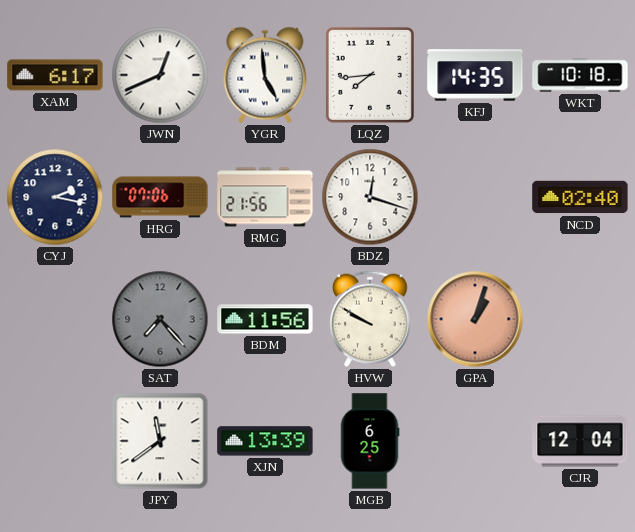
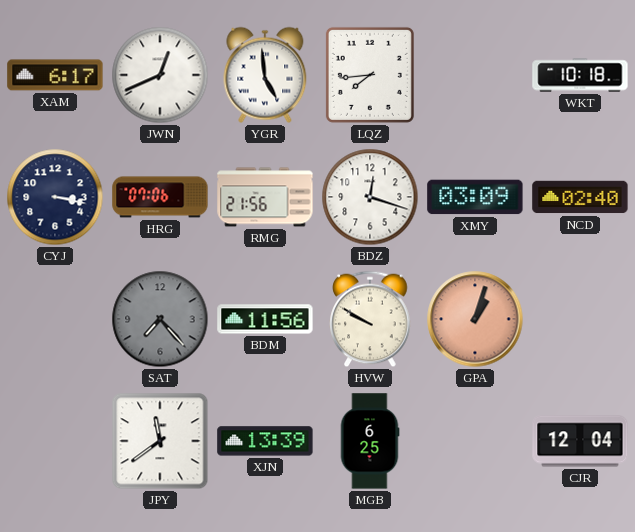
KFJ: 14:35 -> none (475, 75)
CYJ: 2:17 -> 3:17 (55, 197)
XMY: none -> 03:09 (475, 197)
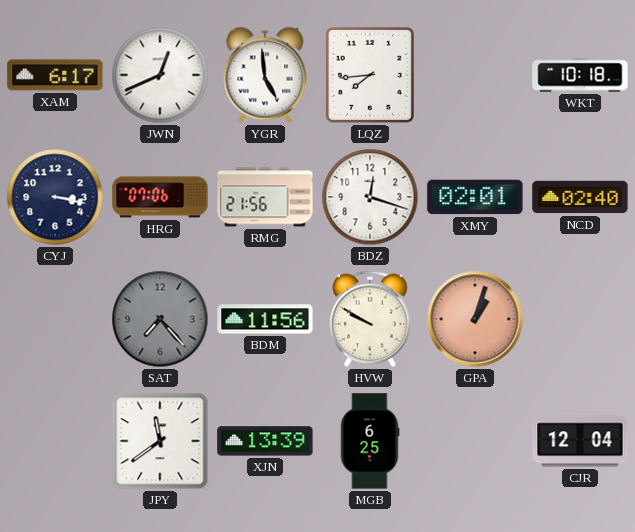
XMY: 03:09 -> 02:01 (475, 197)
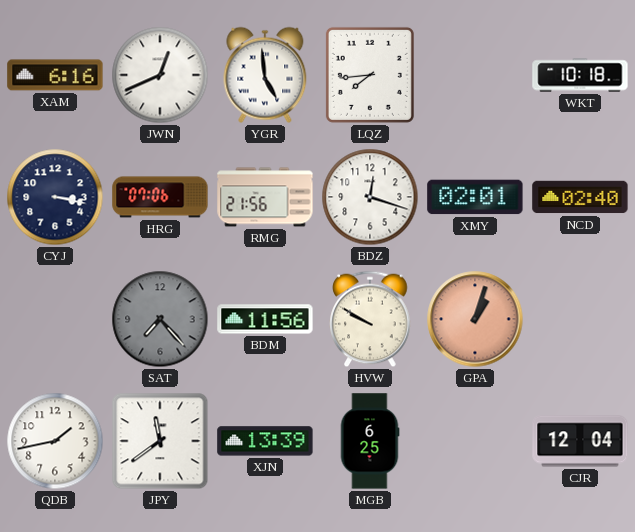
XAM: 6:17 -> 6:16 (55, 75)
QDB: none -> 1:43 (55, 441)
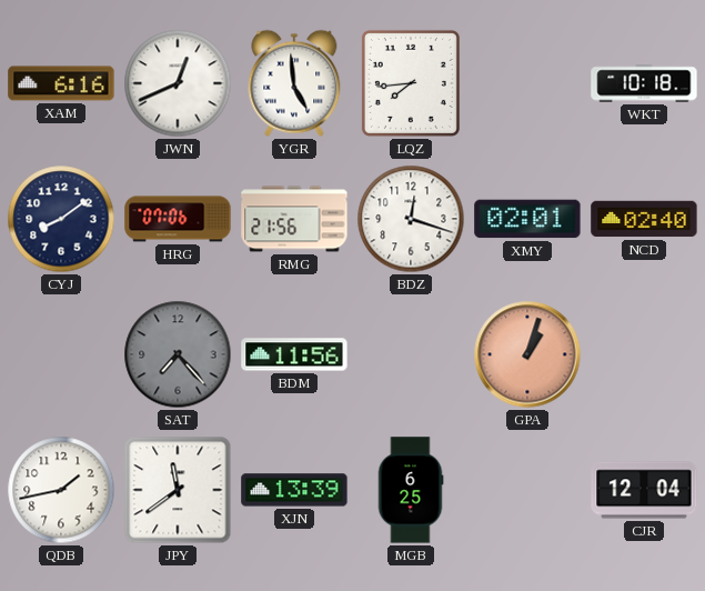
CYJ: 3:17 -> 8:09 (61, 219)
HVW: 9:50 -> none (370, 319)
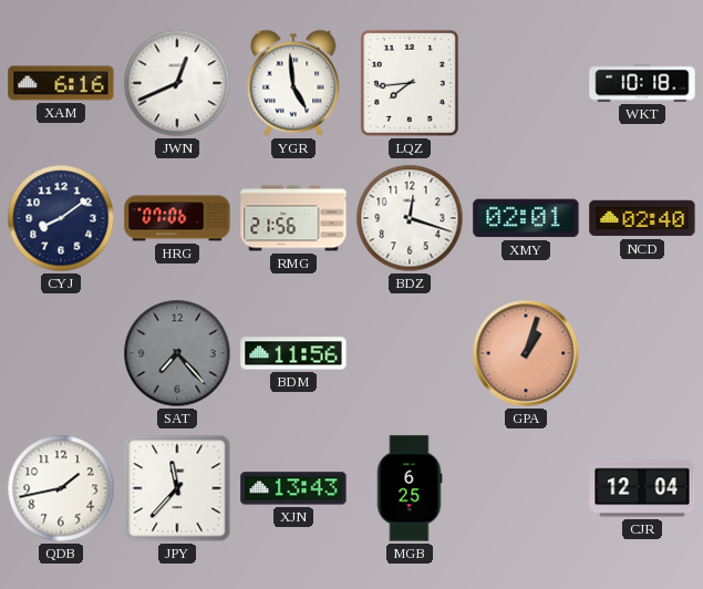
JPY: 11:39 -> 11:37 (177, 488)
XJN: 13:39 -> 13:43 (293, 488)
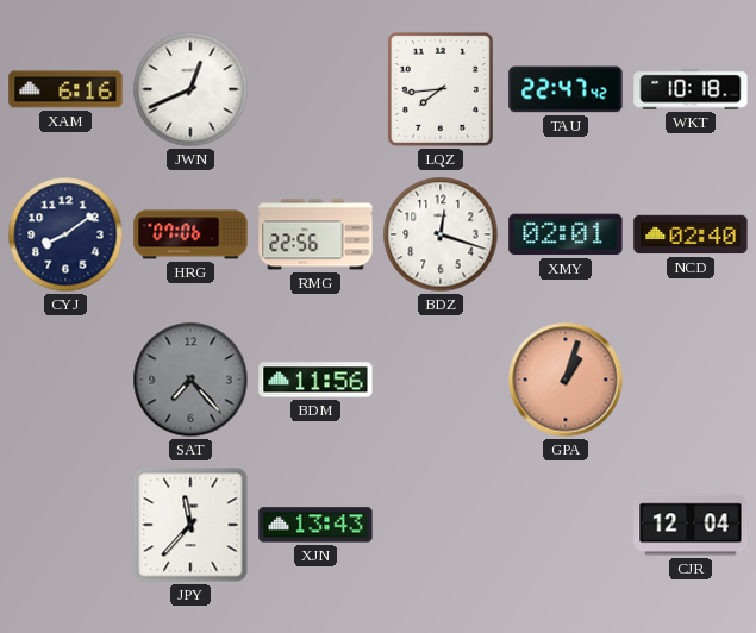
YGR: 4:59 -> none (293, 83)
TAU: none -> 22:47 (566, 89)
RMG: 21:56 -> 22:56 (315, 234)
QDB: 1:43 -> none (61, 488)
MGB: 6:25 -> none (410, 488)
